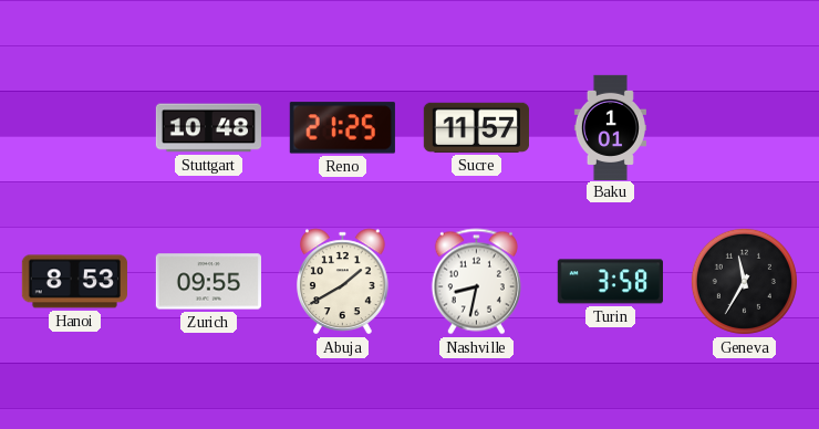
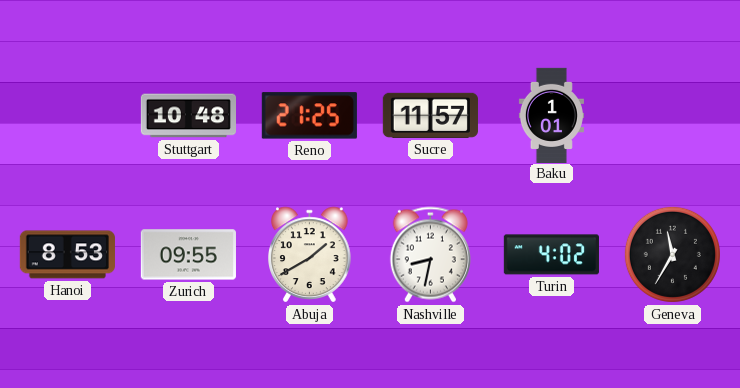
Turin: 3:58 -> 4:02 (551, 255)
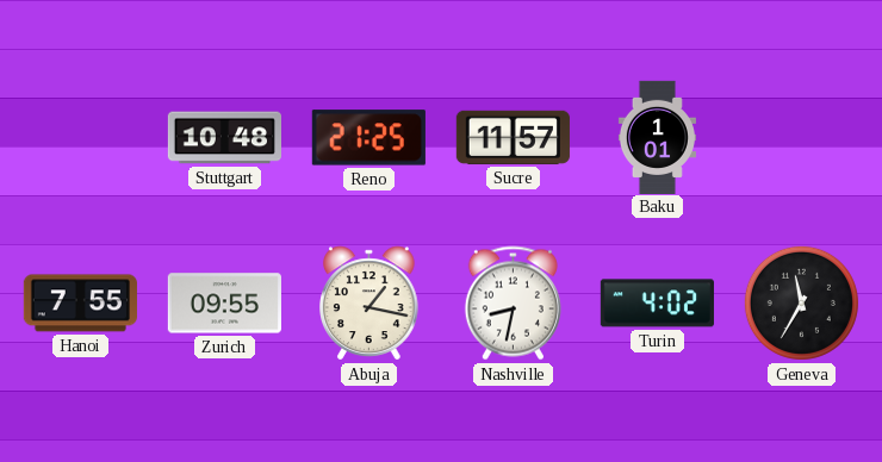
Hanoi: 8:53 -> 7:55 (80, 304)
Abuja: 1:40 -> 1:17 (369, 304)
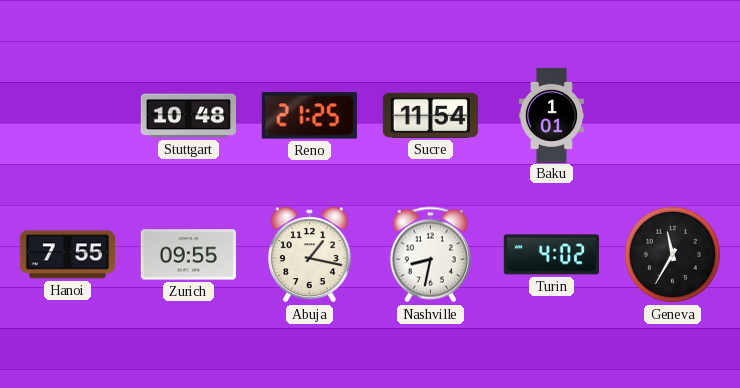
Sucre: 11:57 -> 11:54 (430, 115)
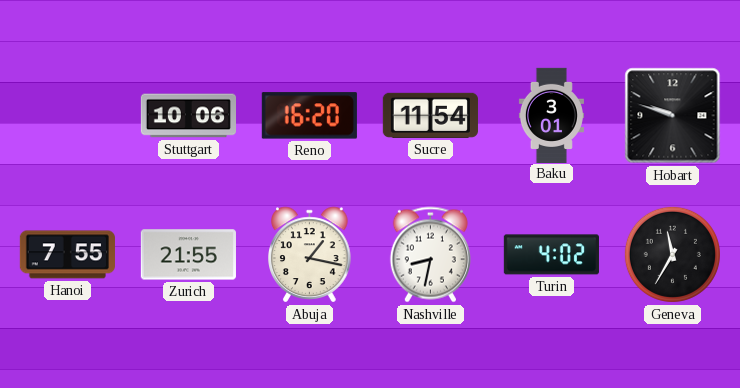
Stuttgart: 10:48 -> 10:06 (188, 116)
Reno: 21:25 -> 16:20 (309, 116)
Baku: 1:01 -> 3:01 (551, 115)
Hobart: none -> 9:48 (673, 116)
Zurich: 09:55 -> 21:55 (188, 255)
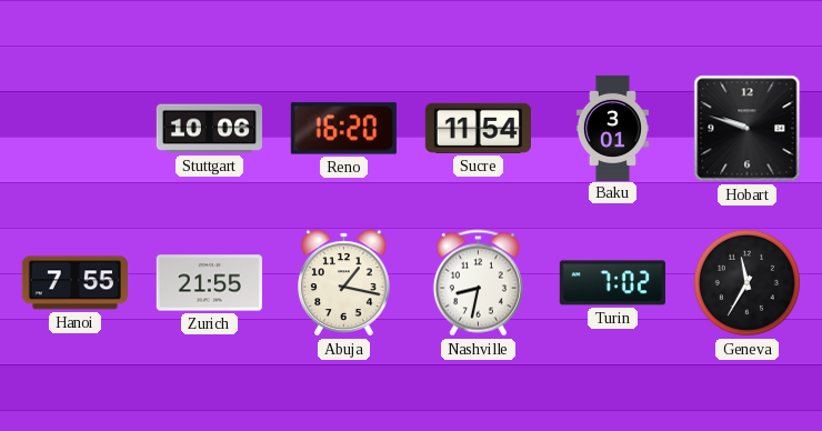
Turin: 4:02 -> 7:02 (612, 283)
